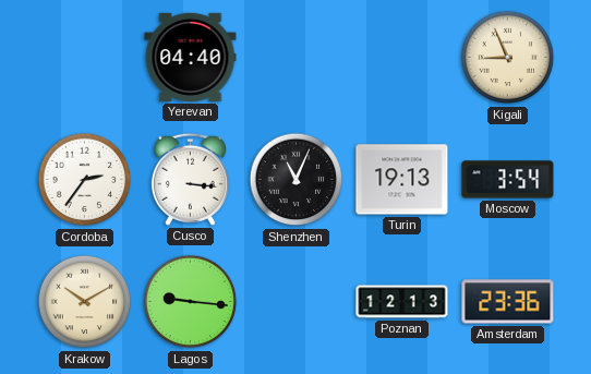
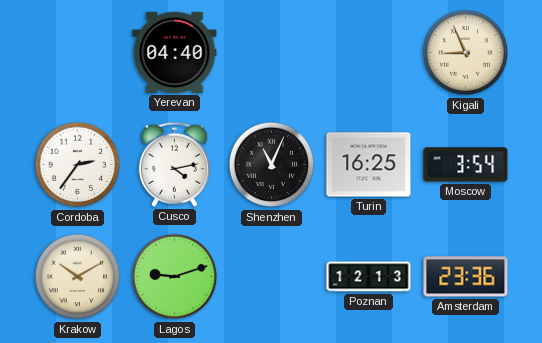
Cusco: 3:16 -> 4:13 (174, 164)
Turin: 19:13 -> 16:25 (369, 165)
Lagos: 9:16 -> 9:12 (175, 277)
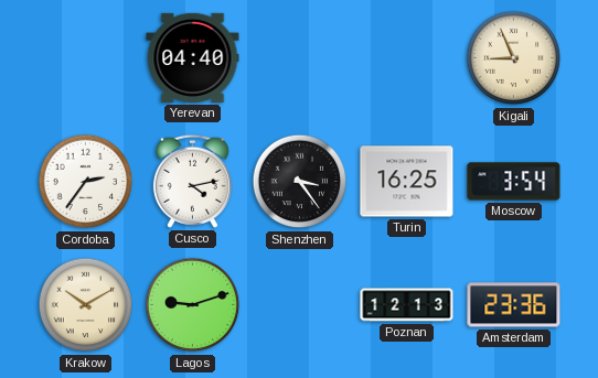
Shenzhen: 11:04 -> 3:24 (300, 182)
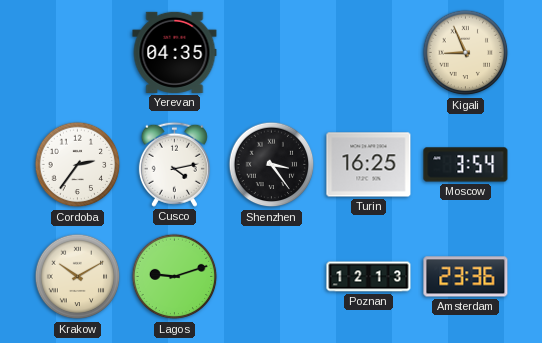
Yerevan: 04:40 -> 04:35 (175, 52)
